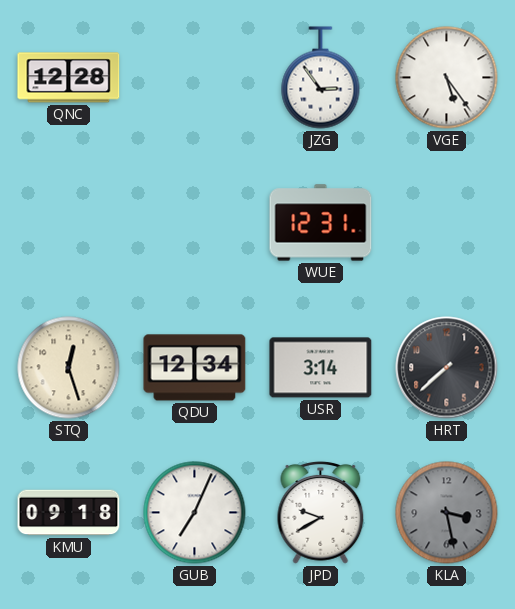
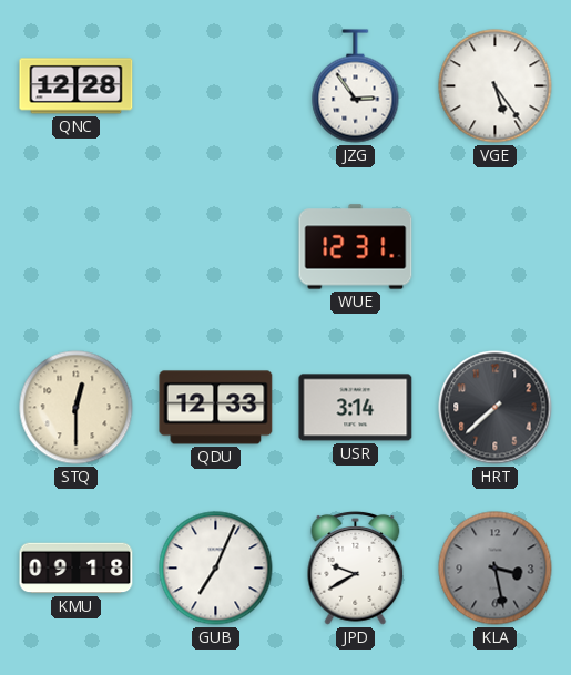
STQ: 12:27 -> 12:30 (77, 408)
QDU: 12:34 -> 12:33 (216, 408)
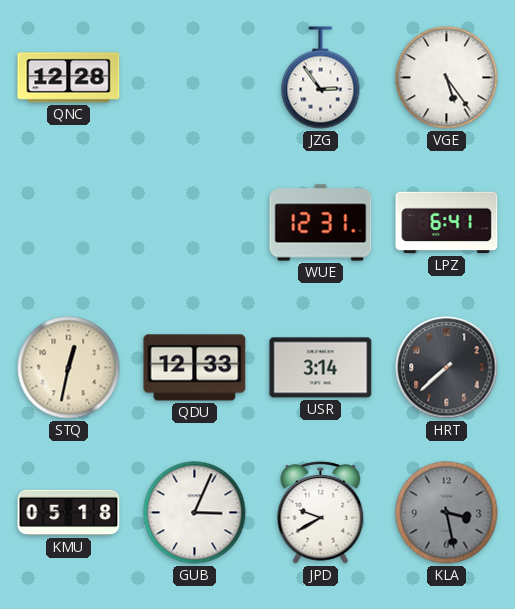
LPZ: none -> 6:41 (447, 223)
STQ: 12:30 -> 12:32 (69, 368)
KMU: 09:18 -> 05:18 (69, 513)
GUB: 7:04 -> 3:04 (195, 513)
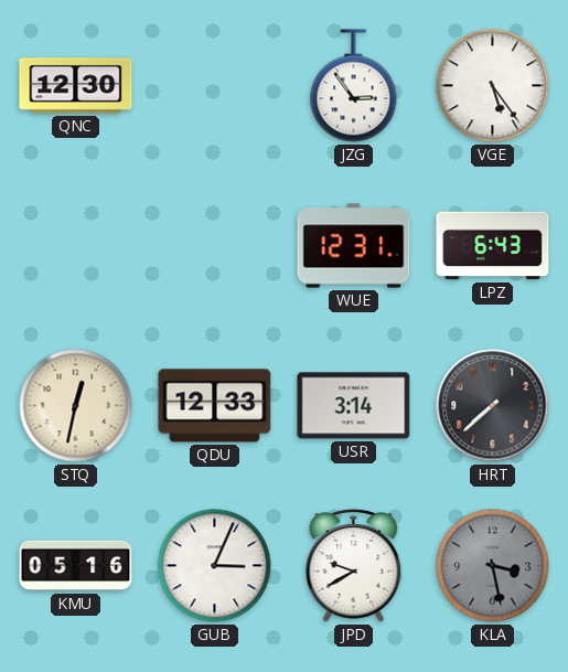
QNC: 12:28 -> 12:30 (76, 86)
LPZ: 6:41 -> 6:43 (493, 246)
KMU: 05:18 -> 05:16 (76, 566)
